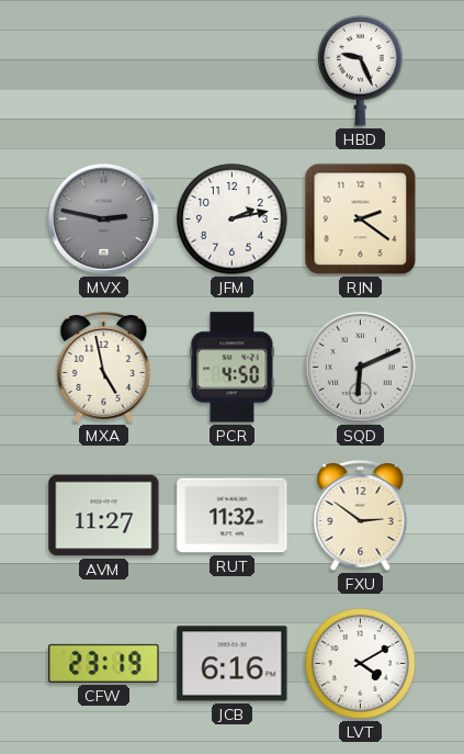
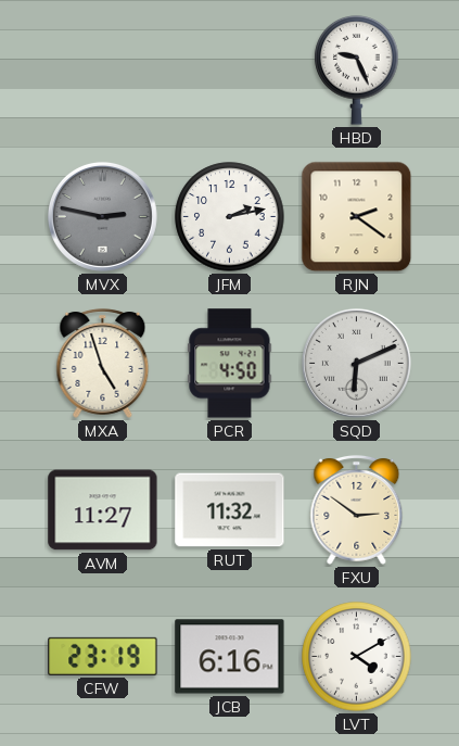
MXA: 4:58 -> 4:57 (103, 363)
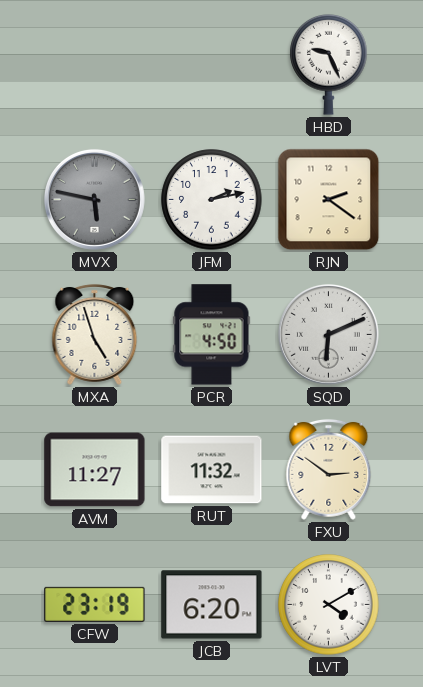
MVX: 2:47 -> 5:47 (94, 199)
JCB: 6:16 -> 6:20 (212, 605)
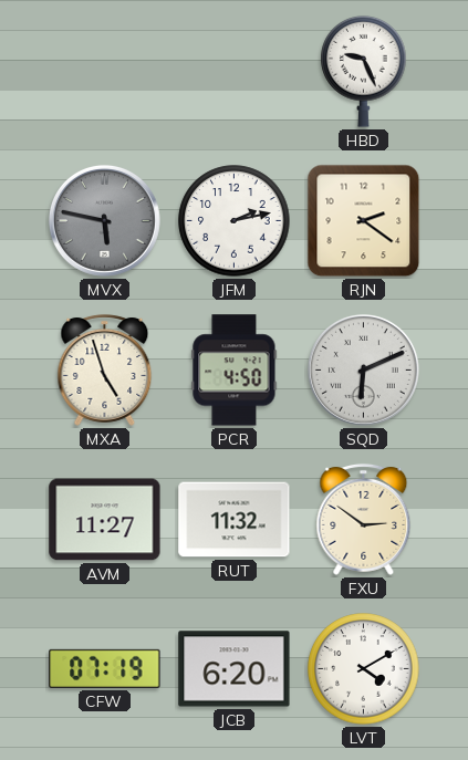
CFW: 23:19 -> 07:19 (105, 668)
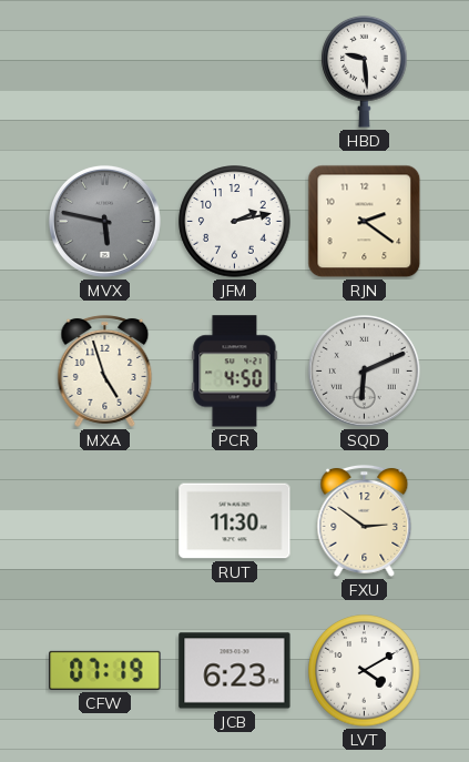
HBD: 9:26 -> 9:29 (365, 71)
AVM: 11:27 -> none (105, 520)
RUT: 11:32 -> 11:30 (235, 521)
JCB: 6:20 -> 6:23 (235, 671)
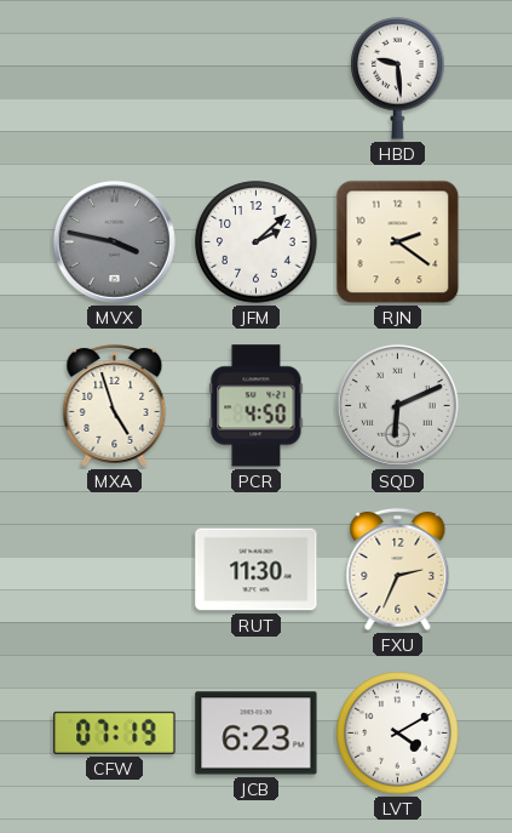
MVX: 5:47 -> 3:47 (114, 241)
JFM: 2:13 -> 2:08 (257, 243)
FXU: 2:51 -> 2:34 (398, 569)
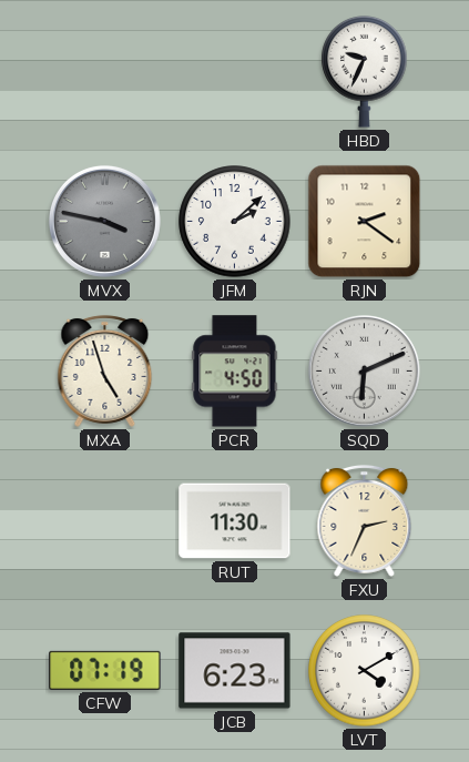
HBD: 9:29 -> 9:34 (365, 71)
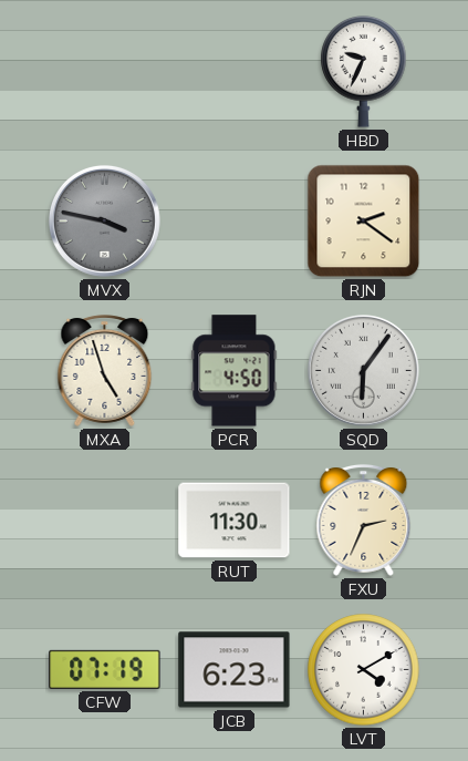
JFM: 2:08 -> none (235, 222)
SQD: 6:11 -> 6:06 (363, 370)
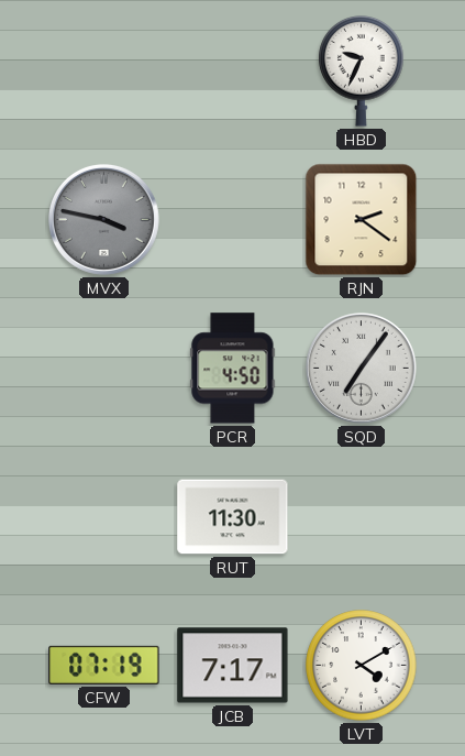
MXA: 4:57 -> none (105, 370)
SQD: 6:06 -> 7:06 (361, 368)
FXU: 2:34 -> none (364, 520)
JCB: 6:23 -> 7:17 (233, 666)
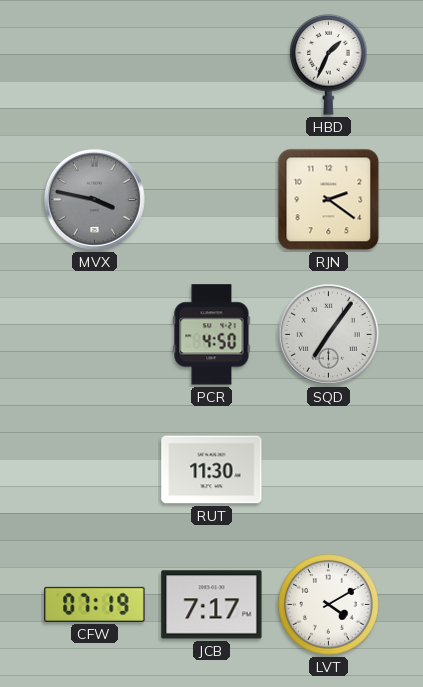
HBD: 9:34 -> 1:34 (329, 64)
